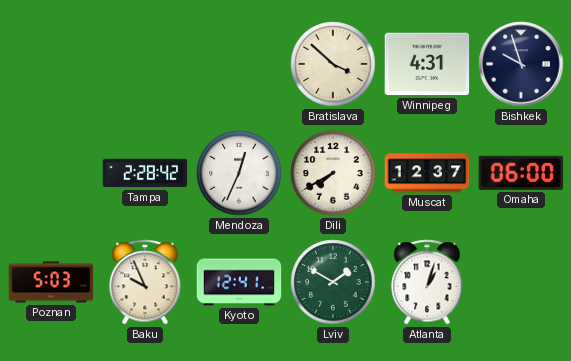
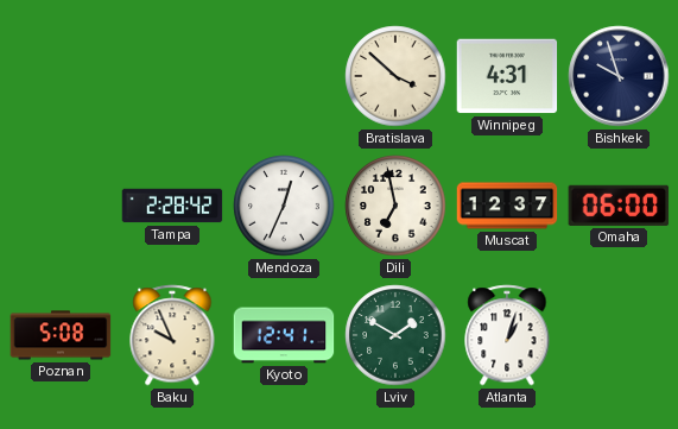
Dili: 7:40 -> 6:58 (395, 206)
Poznan: 5:03 -> 5:08 (61, 335)
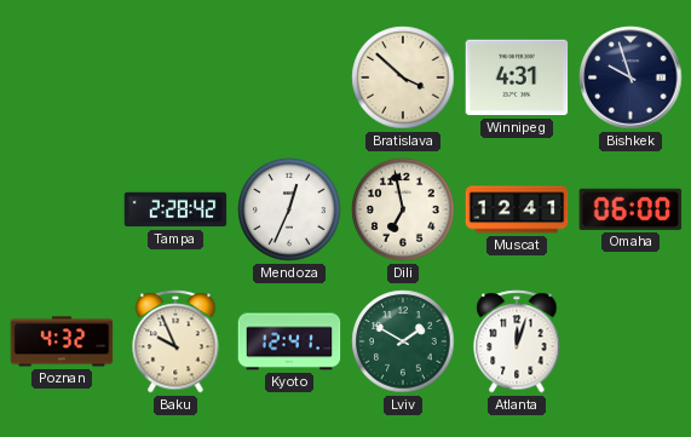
Muscat: 12:37 -> 12:41 (517, 209)
Poznan: 5:08 -> 4:32 (62, 341)
Atlanta: 1:03 -> 12:03 (517, 341)
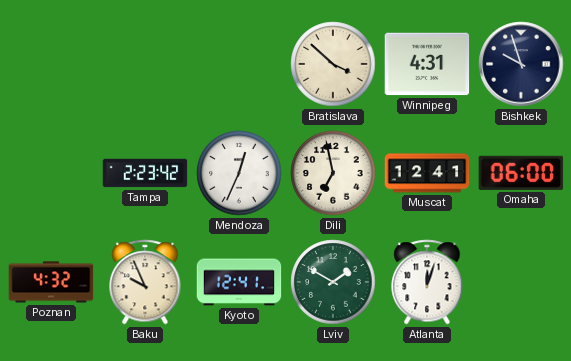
Tampa: 2:28 -> 2:23 (145, 173)
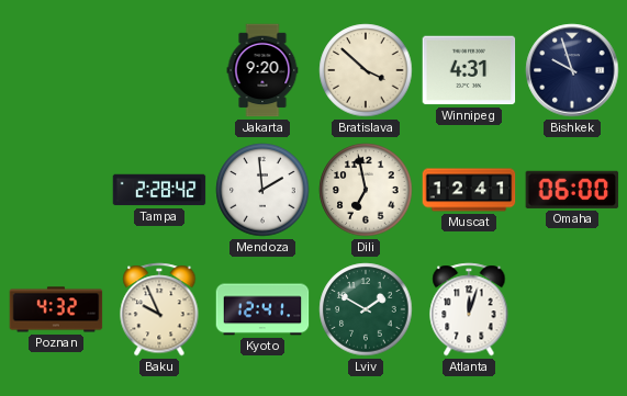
Jakarta: none -> 9:20 (262, 70)
Tampa: 2:23 -> 2:28 (159, 190)
Mendoza: 12:34 -> 1:59 (262, 190)
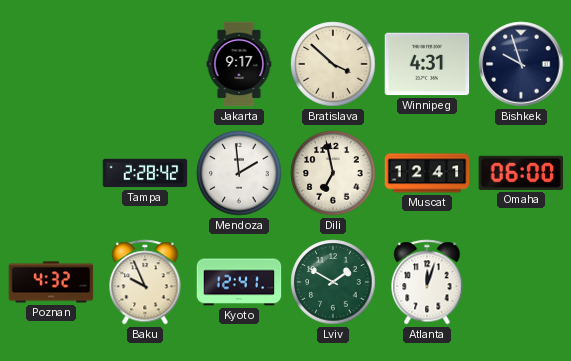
Jakarta: 9:20 -> 9:17 (239, 64)
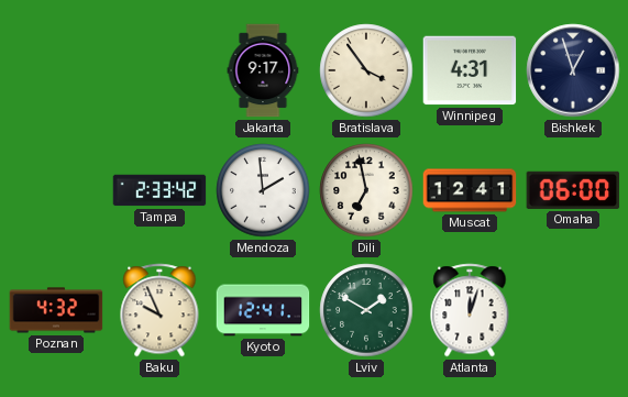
Bratislava: 3:52 -> 3:54 (366, 70)
Bishkek: 9:57 -> 12:57 (573, 70)
Tampa: 2:28 -> 2:33 (159, 190)
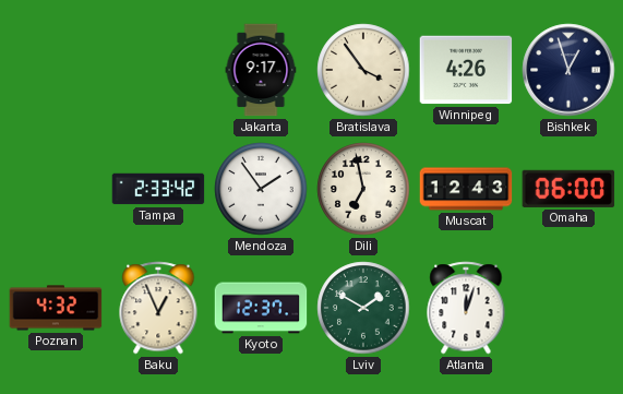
Winnipeg: 4:31 -> 4:26 (466, 70)
Mendoza: 1:59 -> 1:54 (261, 189)
Muscat: 12:41 -> 12:43 (466, 189)
Baku: 9:56 -> 12:56 (158, 308)
Kyoto: 12:41 -> 12:37 (261, 308)
